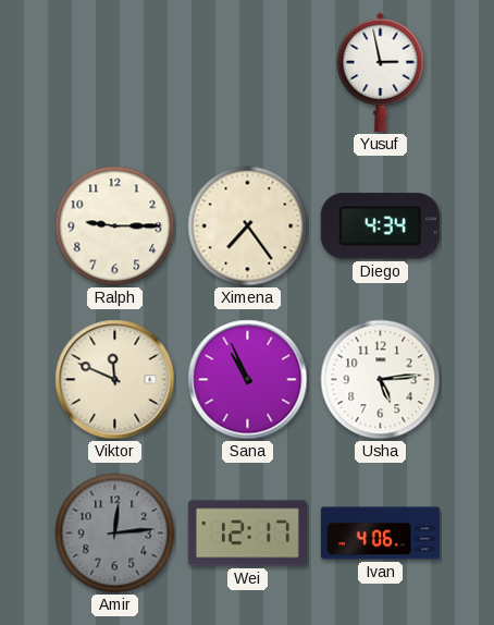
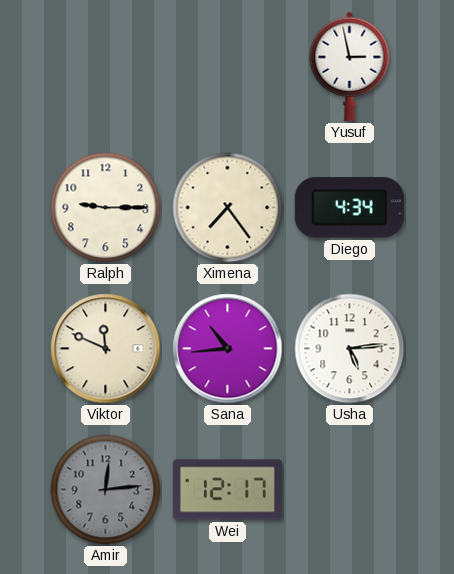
Sana: 10:56 -> 10:44 (228, 349)
Ivan: 4:06 -> none (380, 534)
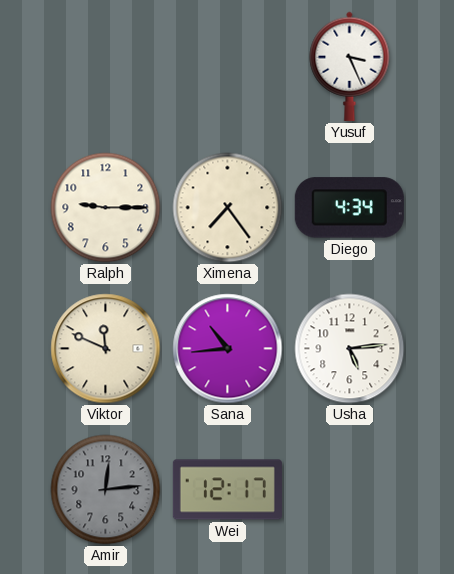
Yusuf: 2:58 -> 3:26 (350, 66)
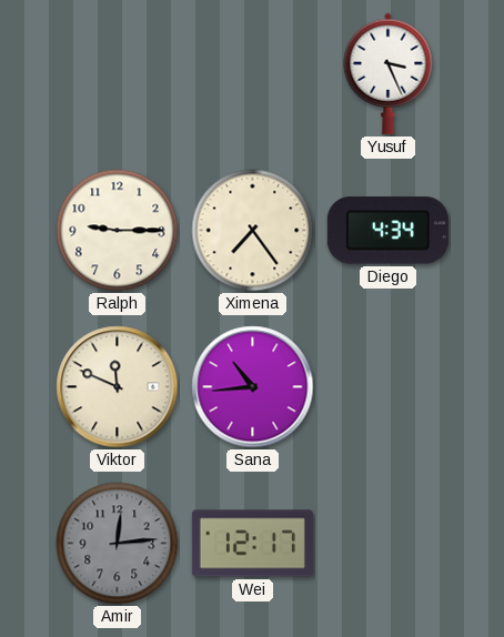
Usha: 5:14 -> none (350, 349)
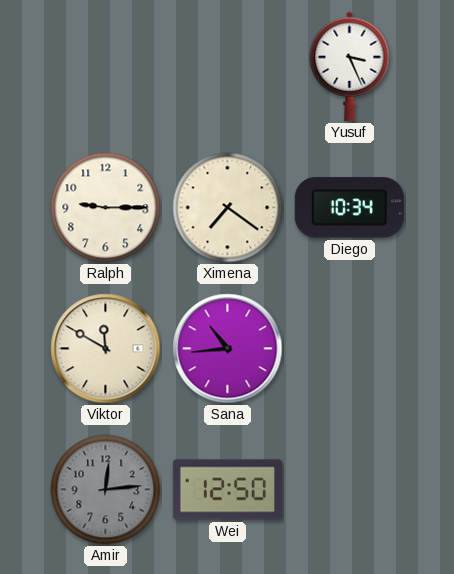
Ximena: 7:24 -> 7:21 (228, 208)
Diego: 4:34 -> 10:34 (349, 208)
Viktor: 11:49 -> 11:50 (106, 349)
Wei: 12:17 -> 12:50 (227, 490)
